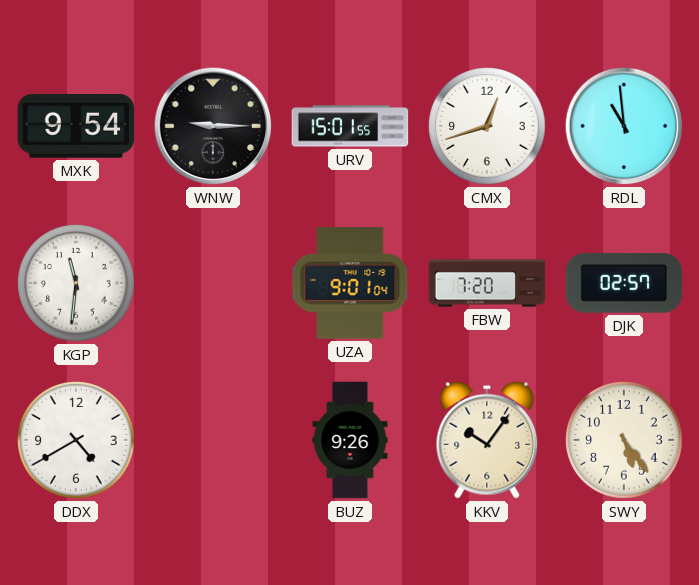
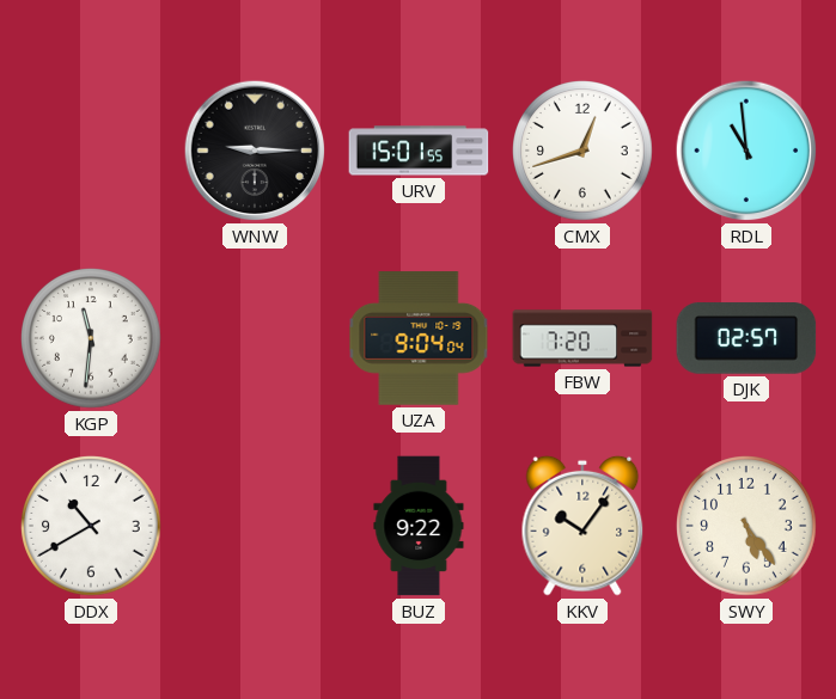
MXK: 9:54 -> none (76, 127)
UZA: 9:01 -> 9:04 (419, 338)
DDX: 4:40 -> 10:40 (92, 527)
BUZ: 9:26 -> 9:22 (419, 526)
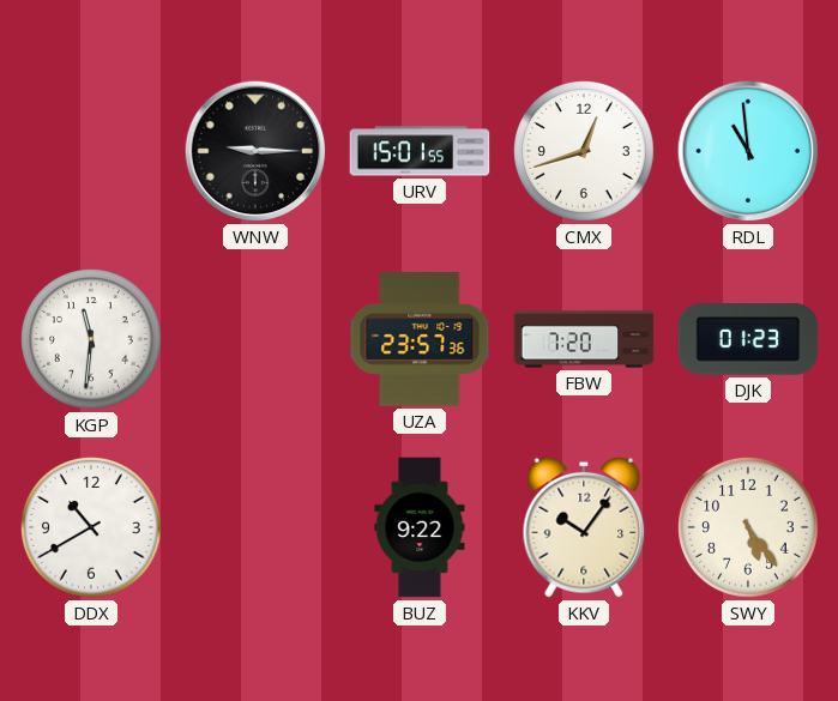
UZA: 9:04 -> 23:57 (420, 339)
DJK: 02:57 -> 01:23 (748, 339)
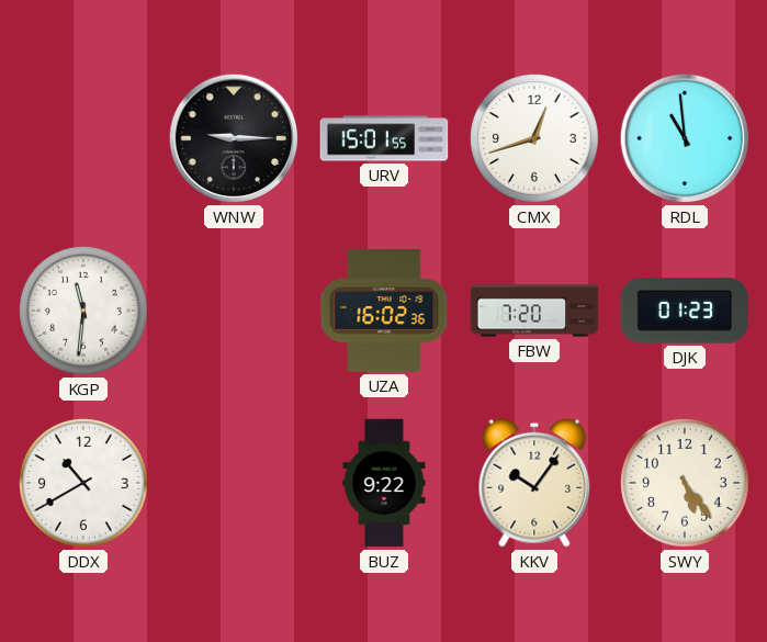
UZA: 23:57 -> 16:02 (384, 311)
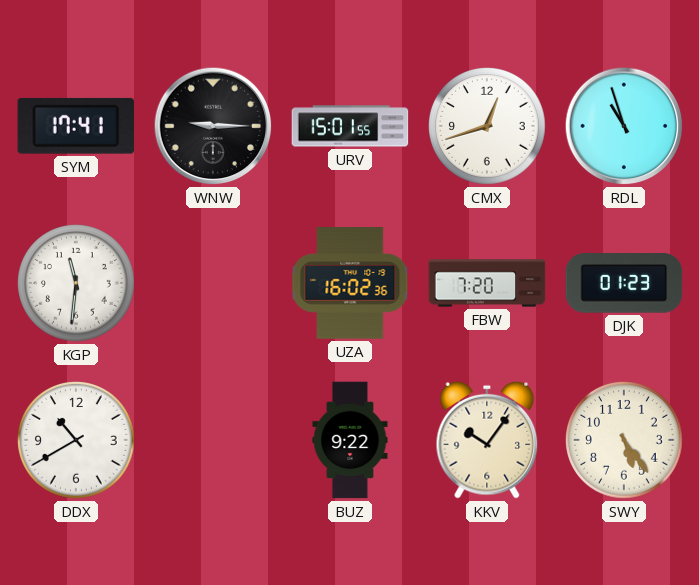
SYM: none -> 17:41 (76, 126)
RDL: 10:59 -> 10:57 (624, 126)
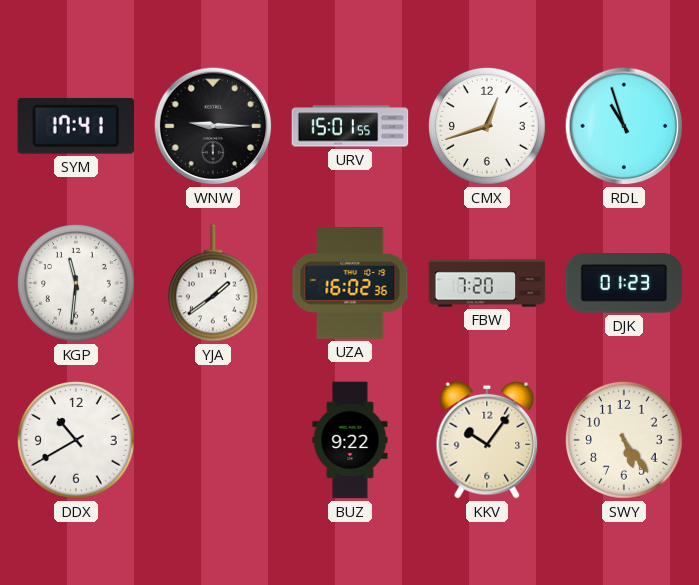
YJA: none -> 1:39 (213, 283)
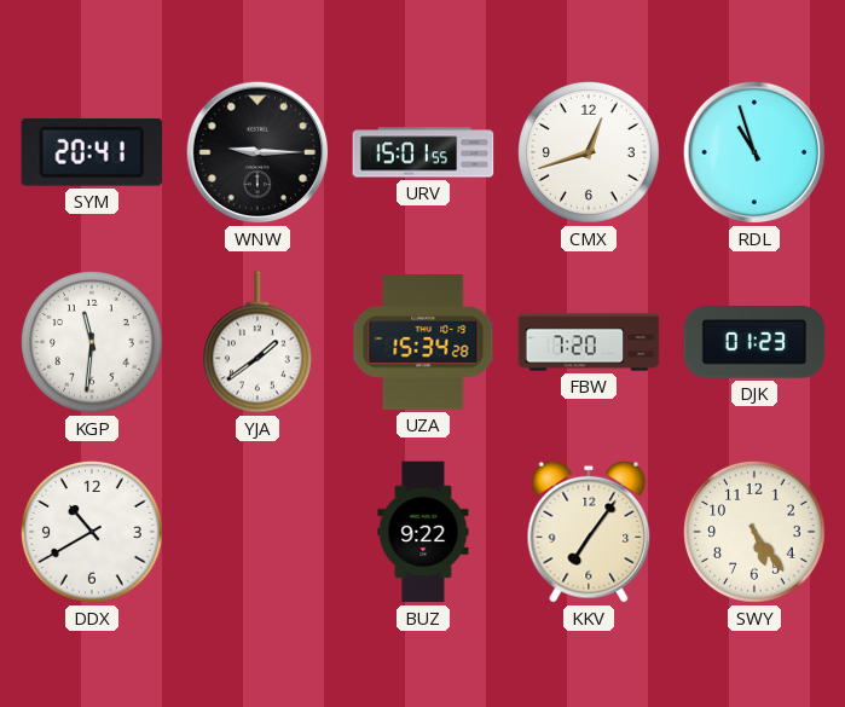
SYM: 17:41 -> 20:41 (92, 152)
UZA: 16:02 -> 15:34 (423, 342)
KKV: 10:06 -> 7:06 (589, 532)
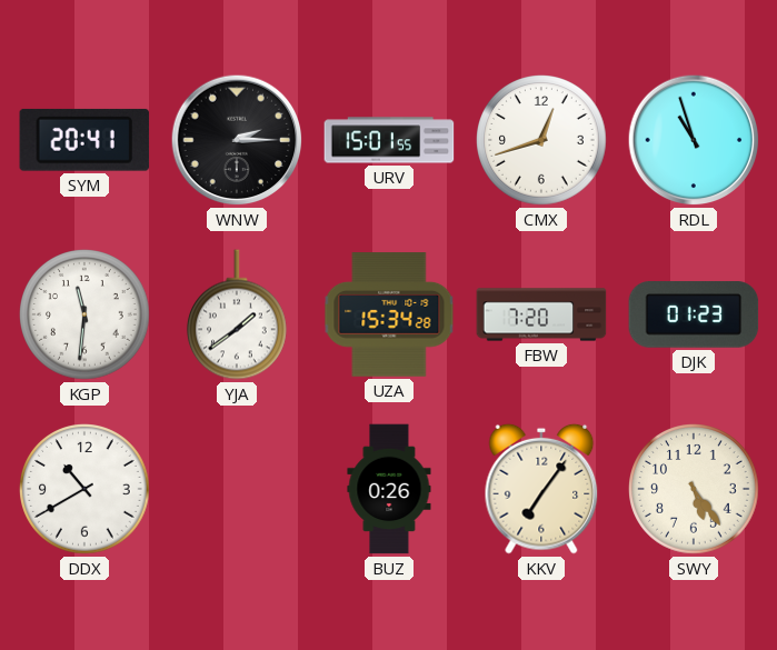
WNW: 9:15 -> 2:15 (237, 140)
BUZ: 9:22 -> 0:26 (389, 489)
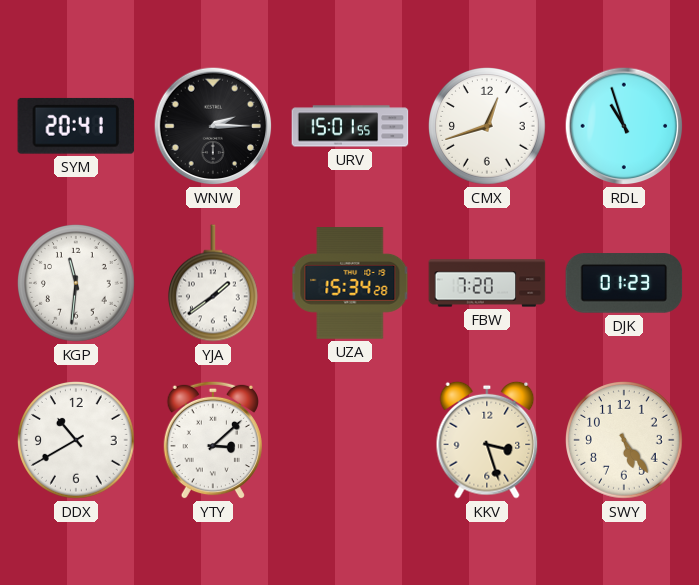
YTY: none -> 3:08 (213, 440)
BUZ: 0:26 -> none (389, 489)
KKV: 7:06 -> 3:27 (487, 440)
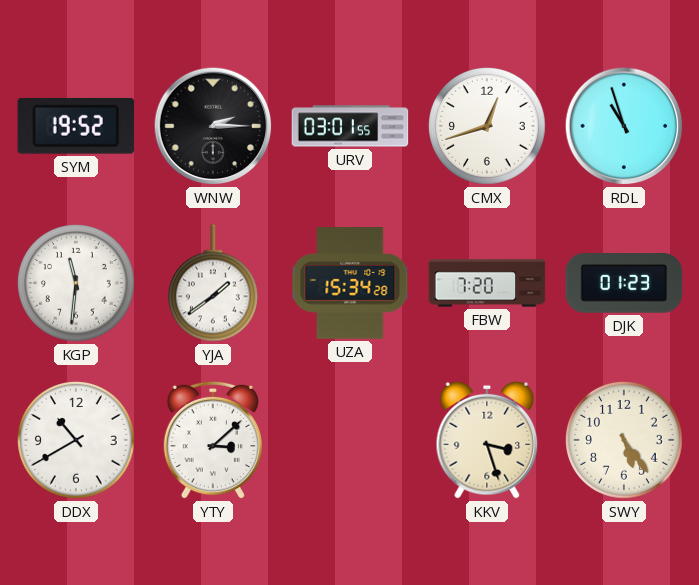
SYM: 20:41 -> 19:52 (76, 126)
URV: 15:01 -> 03:01 (350, 126)
